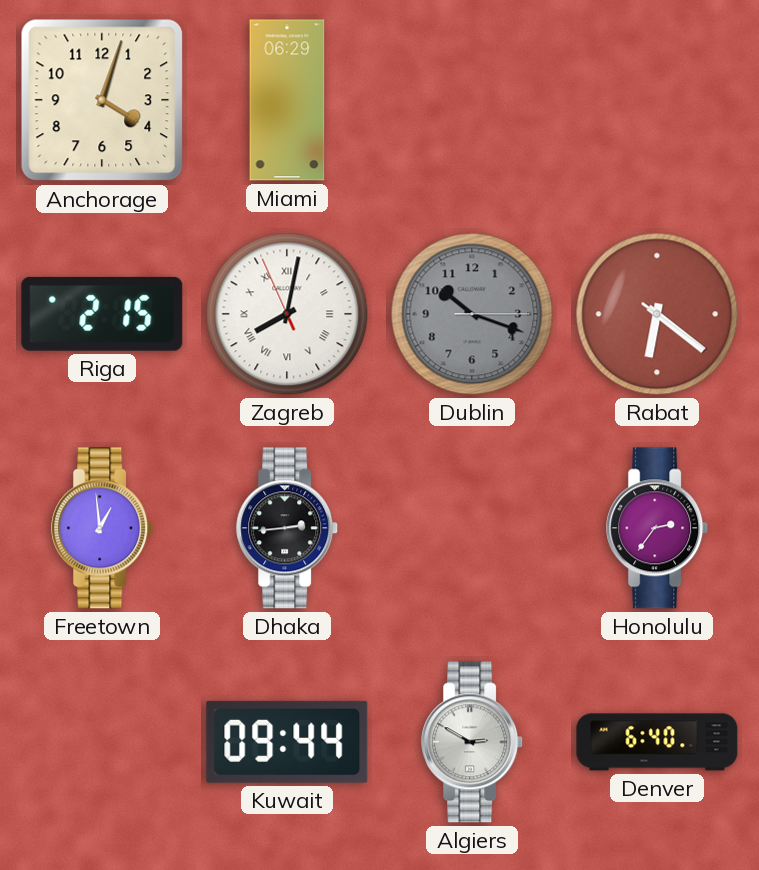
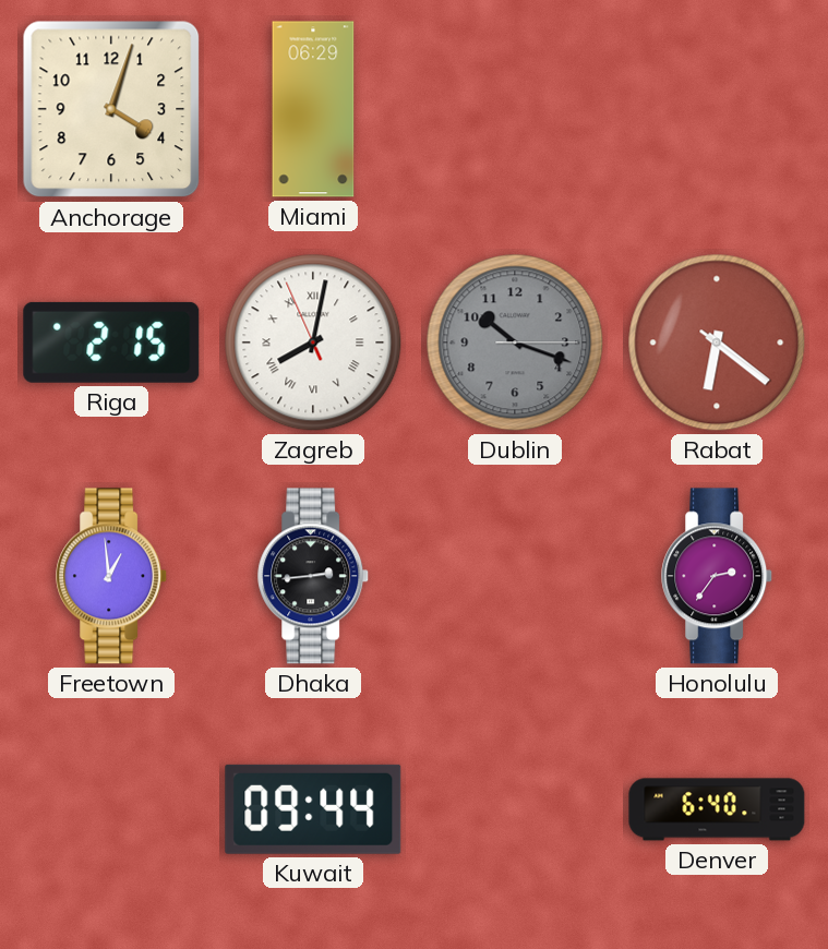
Algiers: 2:50 -> none (473, 742)
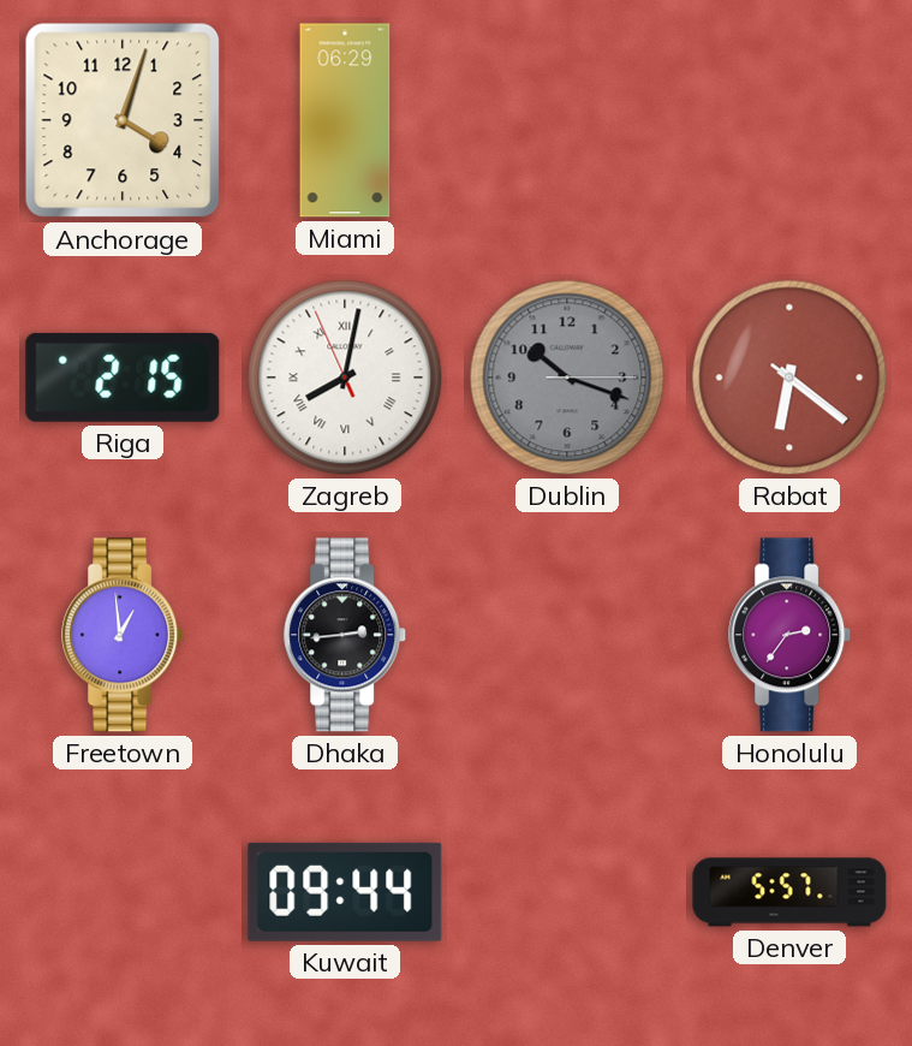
Denver: 6:40 -> 5:57 (789, 892)
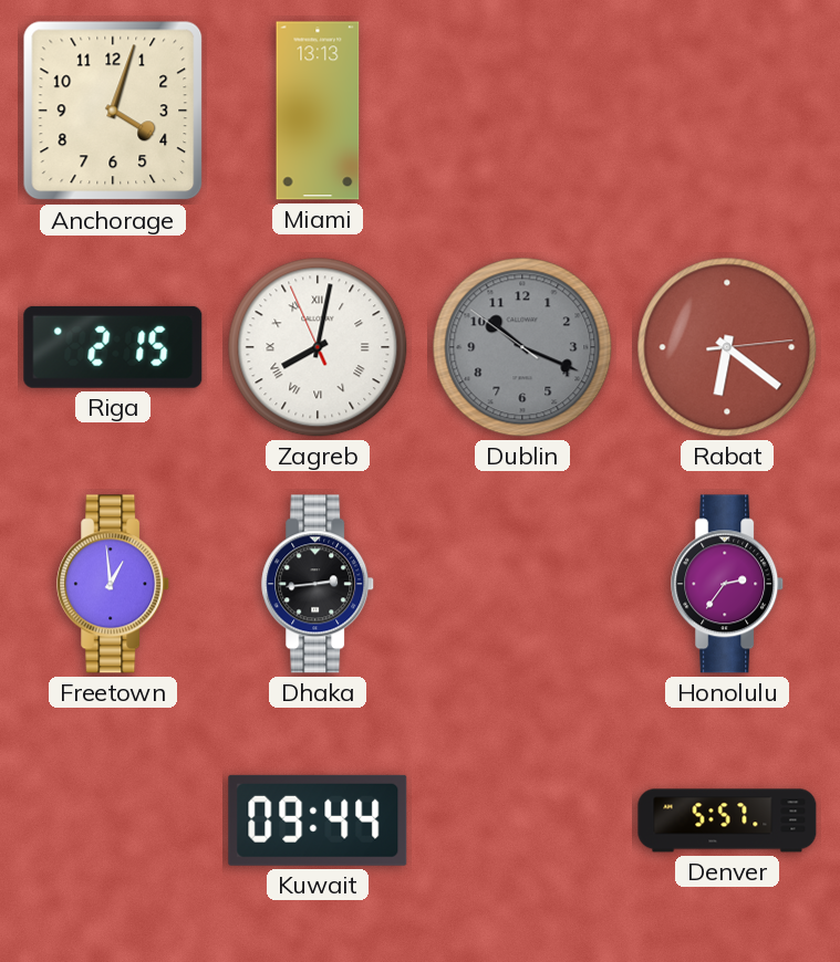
Miami: 06:29 -> 13:13 (318, 111)
Dublin: 10:18:15 -> 10:18:51 (522, 347)
Rabat: 6:21:21 -> 6:21:14 (727, 347)
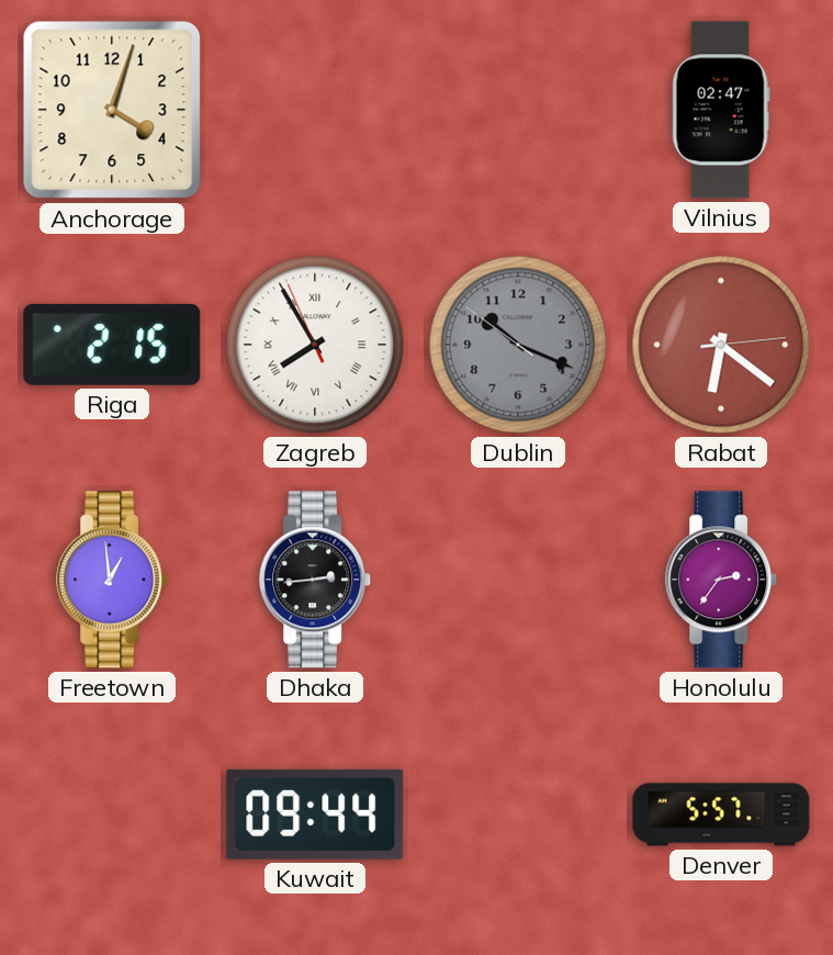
Miami: 13:13 -> none (318, 111)
Vilnius: none -> 02:47 (721, 110)
Zagreb: 8:01 -> 7:54 (315, 345)
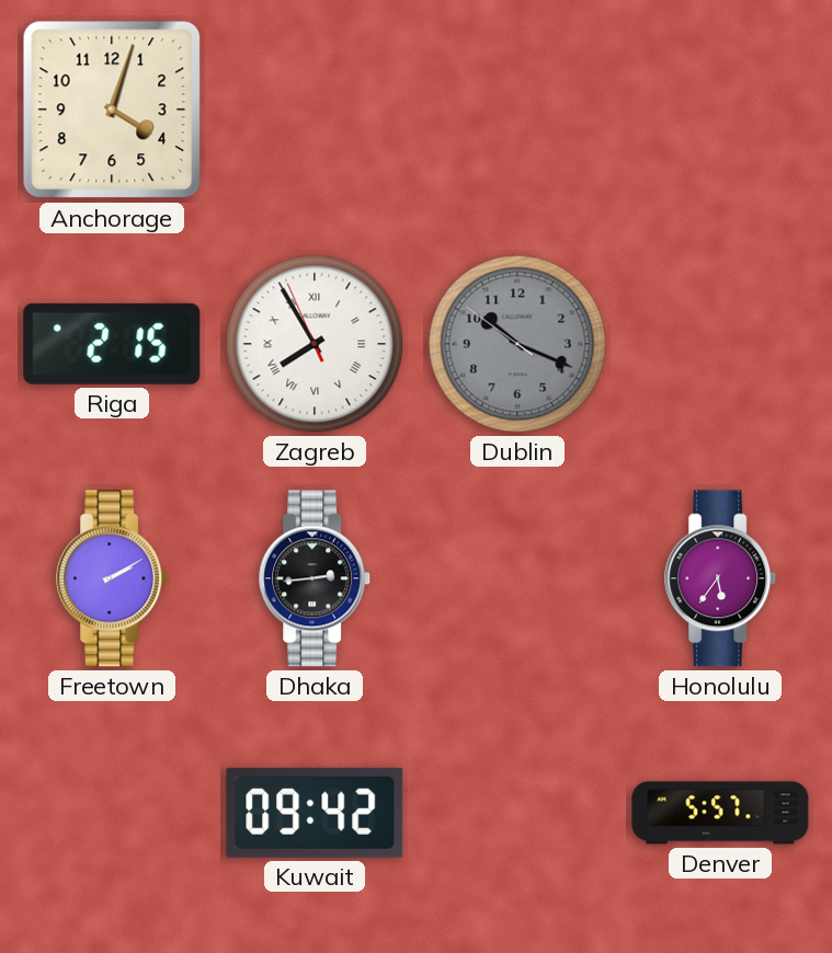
Vilnius: 02:47 -> none (721, 110)
Rabat: 6:21 -> none (721, 345)
Freetown: 12:59 -> 2:10 (113, 578)
Honolulu: 2:36 -> 5:36 (721, 578)
Kuwait: 09:44 -> 09:42 (315, 813)
